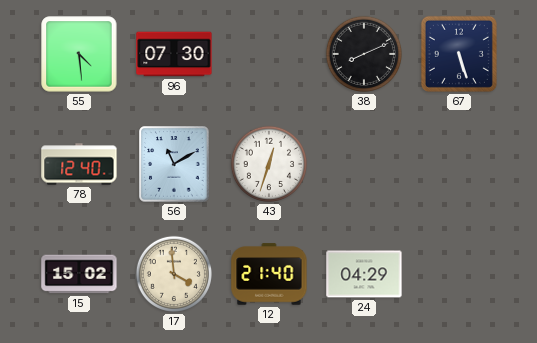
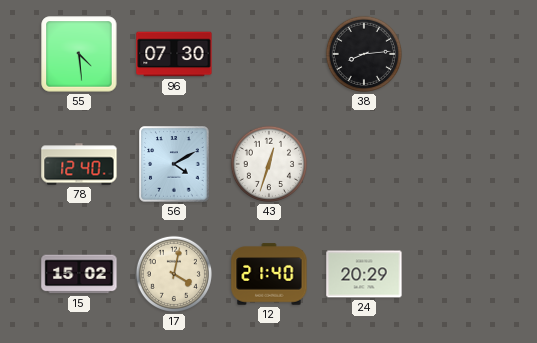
38: 8:11 -> 8:14 (364, 54)
67: 5:27 -> none (459, 54)
56: 11:10 -> 4:10 (174, 164)
17: 3:59 -> 4:02 (174, 274)
24: 04:29 -> 20:29 (364, 274)
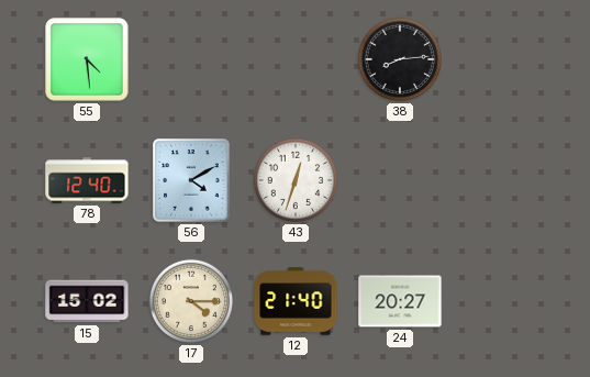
96: 07:30 -> none (174, 54)
17: 4:02 -> 4:15 (191, 301)
24: 20:29 -> 20:27 (400, 301)
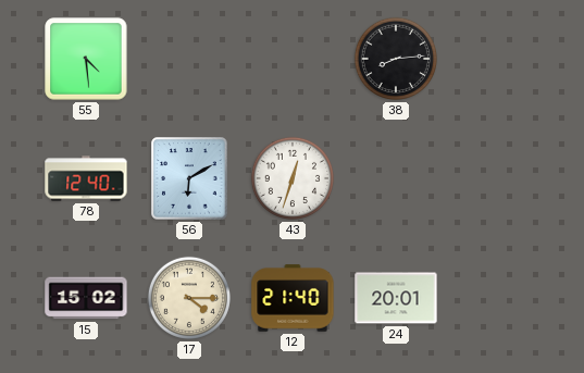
56: 4:10 -> 6:10 (189, 178)
24: 20:27 -> 20:01 (396, 298)
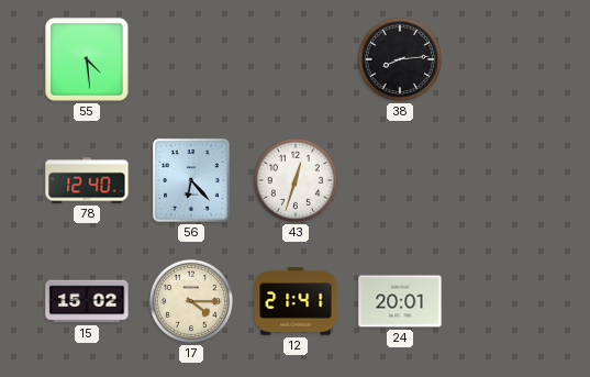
56: 6:10 -> 6:23 (191, 180)
12: 21:40 -> 21:41 (296, 301)
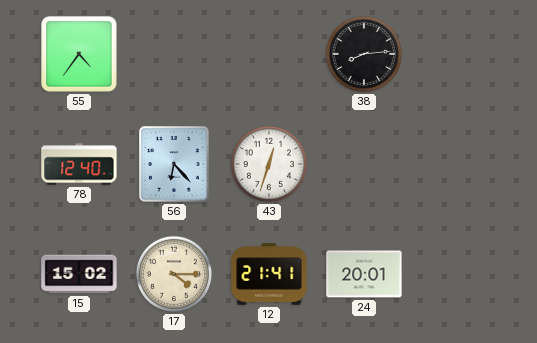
55: 4:29 -> 4:36 (79, 54)
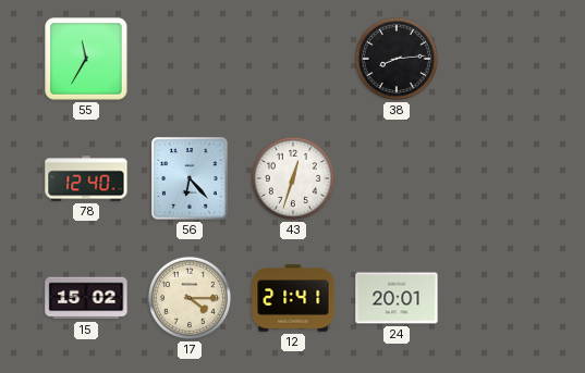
55: 4:36 -> 11:35 (86, 59)
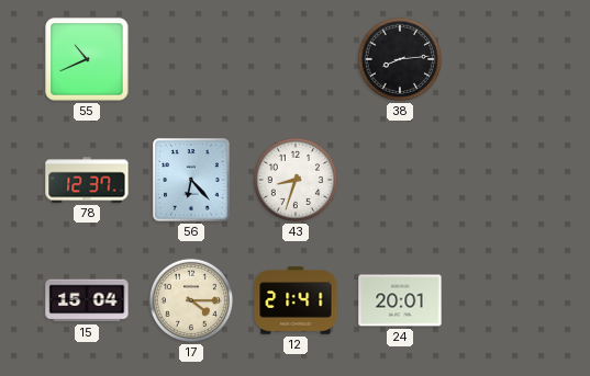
55: 11:35 -> 10:41 (87, 59)
78: 12:40 -> 12:37 (87, 180)
43: 12:33 -> 8:33 (296, 180)
15: 15:02 -> 15:04 (87, 300)
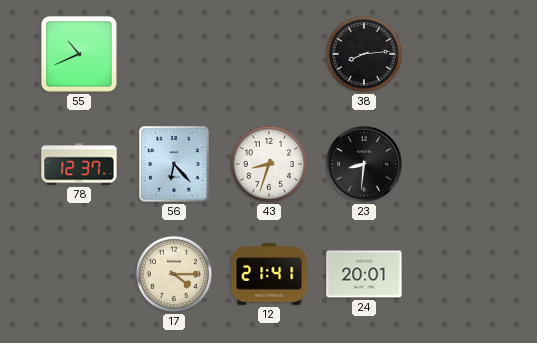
23: none -> 8:31 (365, 165)
15: 15:04 -> none (87, 300)
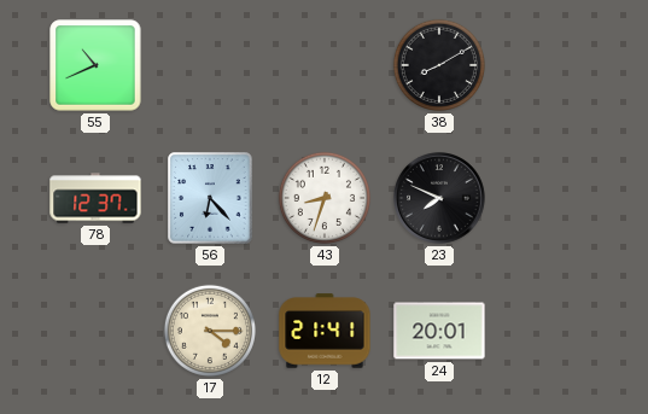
38: 8:14 -> 8:10 (439, 65)
23: 8:31 -> 7:49 (440, 199)
